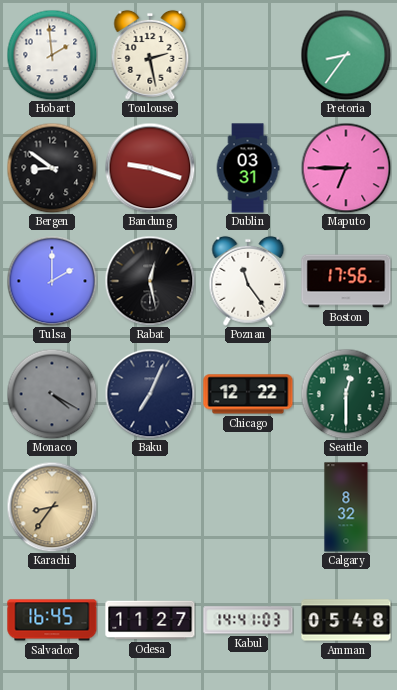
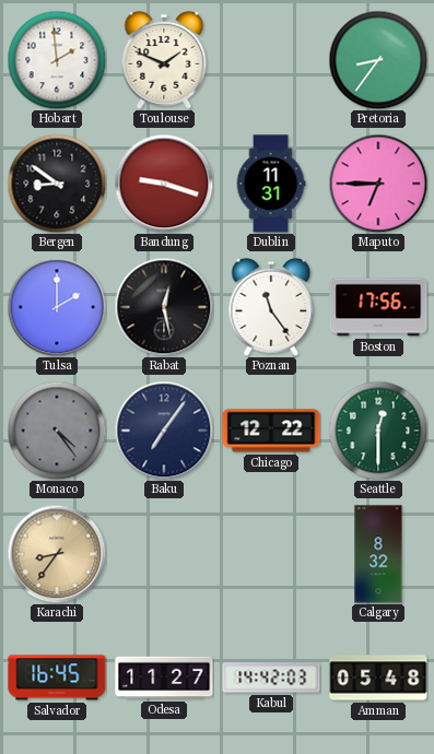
Toulouse: 2:28 -> 1:49 (164, 60)
Dublin: 03:31 -> 11:31 (271, 184)
Monaco: 4:20 -> 4:24 (57, 431)
Baku: 7:04 -> 7:06 (164, 431)
Kabul: 14:41 -> 14:42 (271, 678)
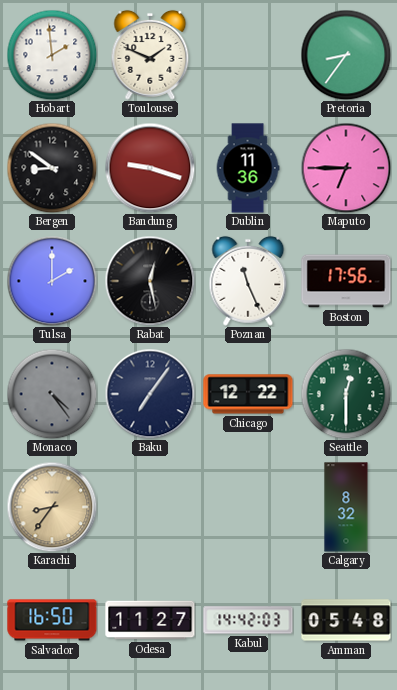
Dublin: 11:31 -> 11:36 (248, 168)
Poznan: 11:24 -> 11:26 (248, 281)
Salvador: 16:45 -> 16:50 (52, 620)
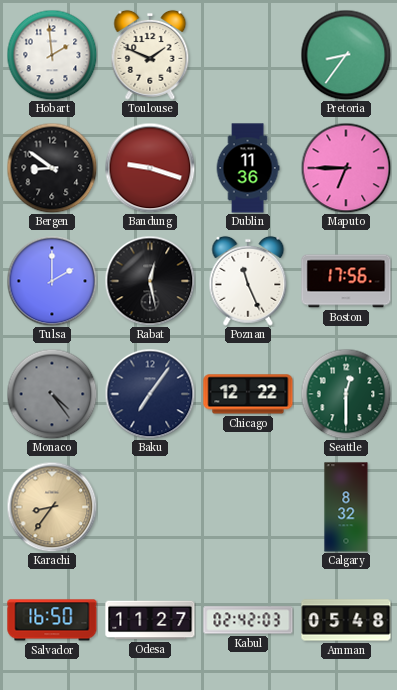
Kabul: 14:42 -> 02:42 (248, 620)
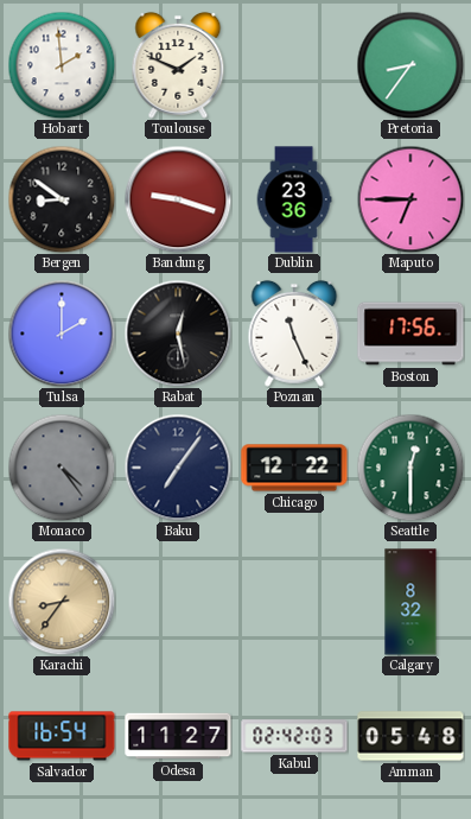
Dublin: 11:36 -> 23:36 (294, 199)
Salvador: 16:50 -> 16:54 (62, 736)
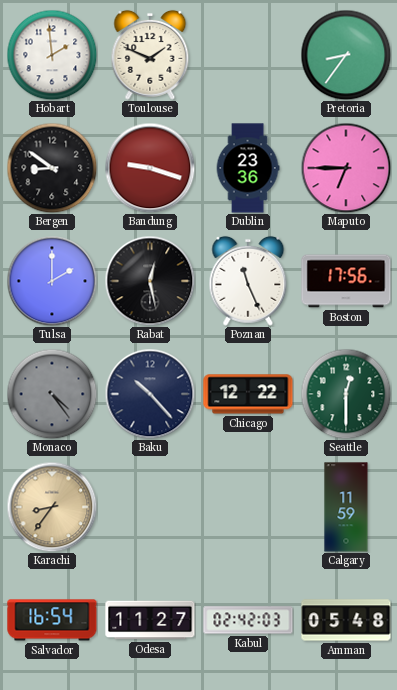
Baku: 7:06 -> 10:23 (150, 394)
Calgary: 8:32 -> 11:59 (346, 507)
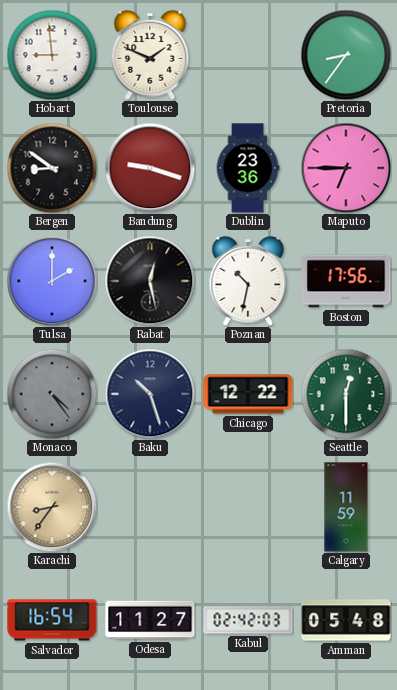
Hobart: 1:59 -> 8:59 (52, 55)
Poznan: 11:26 -> 10:32 (248, 281)
Baku: 10:23 -> 10:27 (150, 394)
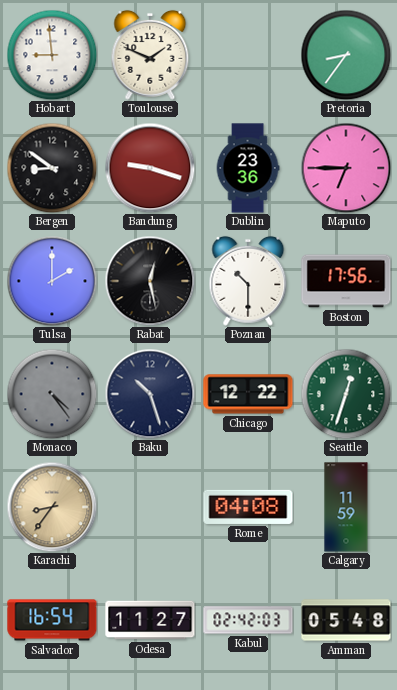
Poznan: 10:32 -> 10:30 (248, 281)
Seattle: 12:30 -> 12:33 (346, 394)
Rome: none -> 04:08 (248, 507)
